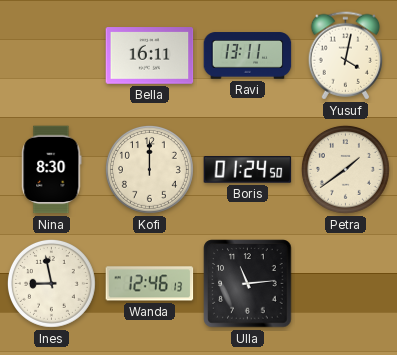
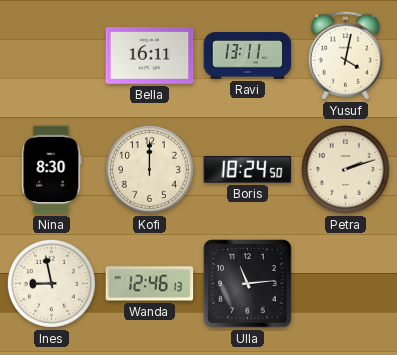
Boris: 01:24 -> 18:24 (248, 170)
Petra: 1:39 -> 2:12 (345, 169)
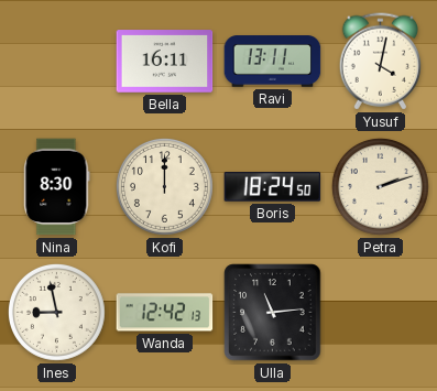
Wanda: 12:46 -> 12:42 (165, 313)
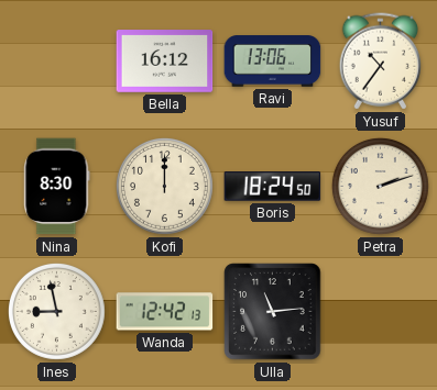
Bella: 16:11 -> 16:12 (165, 62)
Ravi: 13:11 -> 13:06 (273, 62)
Yusuf: 4:02 -> 10:36 (380, 62)
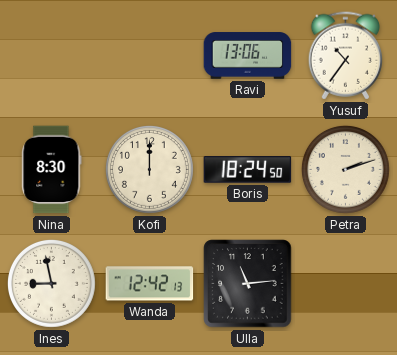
Bella: 16:12 -> none (165, 62)
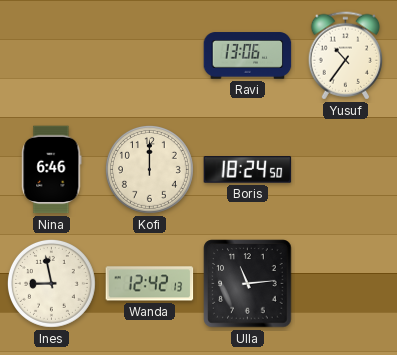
Nina: 8:30 -> 6:46 (52, 170)
Petra: 2:12 -> none (345, 169)
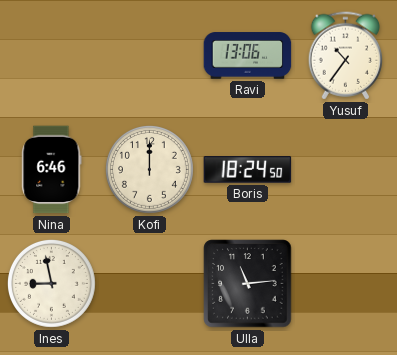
Wanda: 12:42 -> none (150, 284)
